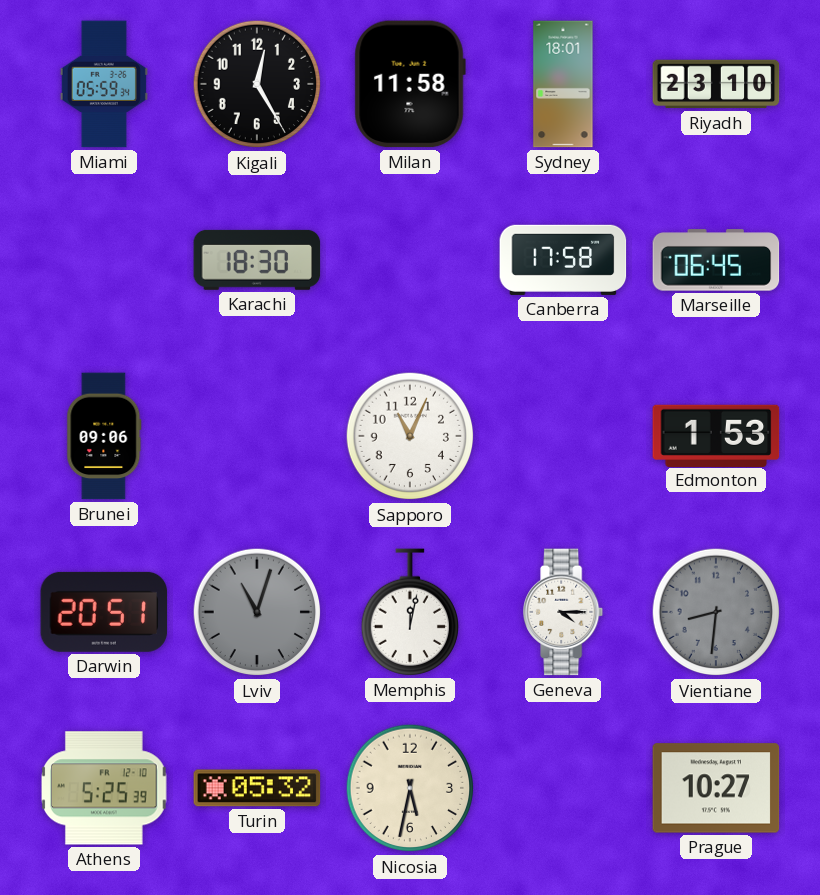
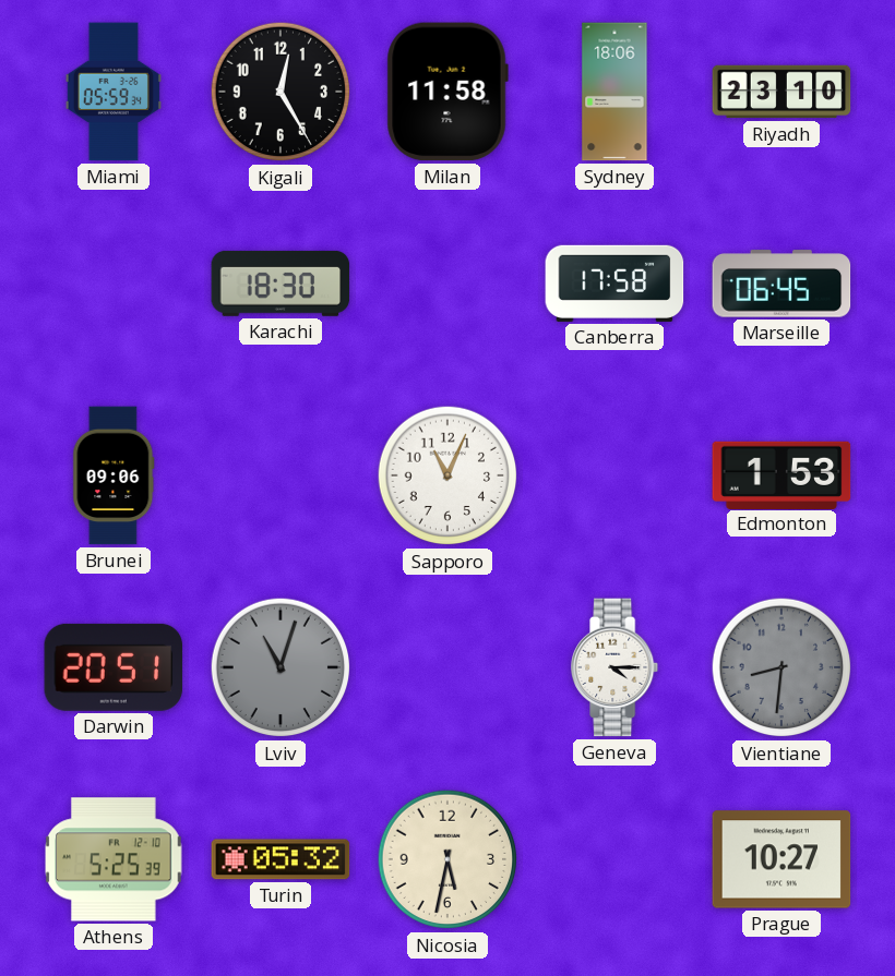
Sydney: 18:01 -> 18:06 (614, 92)
Memphis: 12:02 -> none (409, 612)
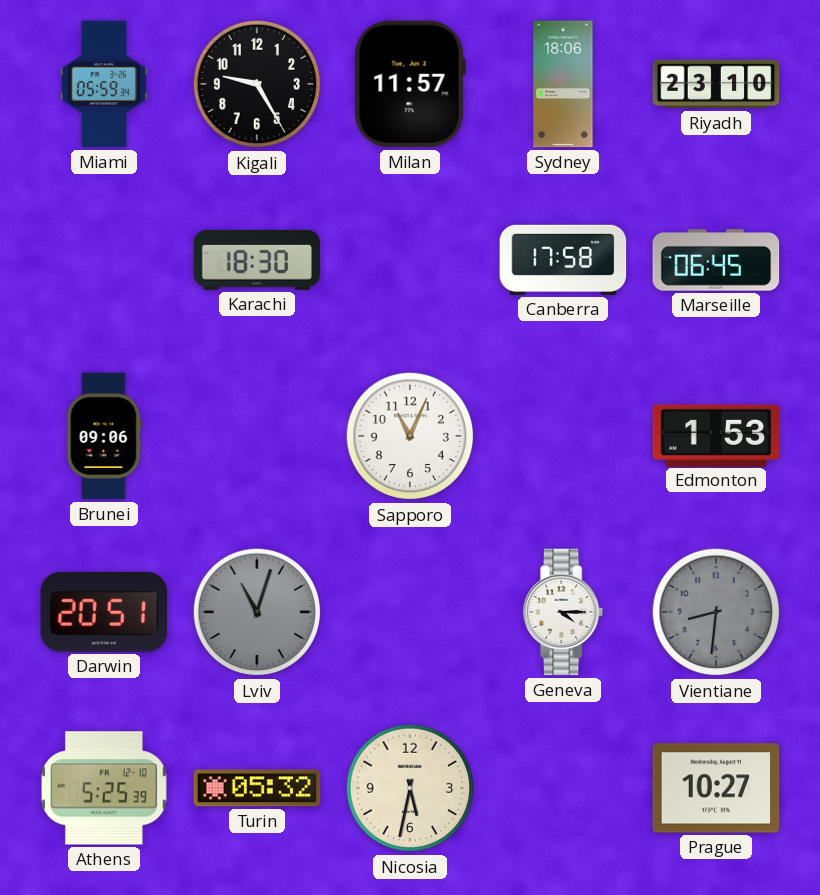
Kigali: 12:25 -> 9:25 (257, 84)
Milan: 11:58 -> 11:57 (410, 84)
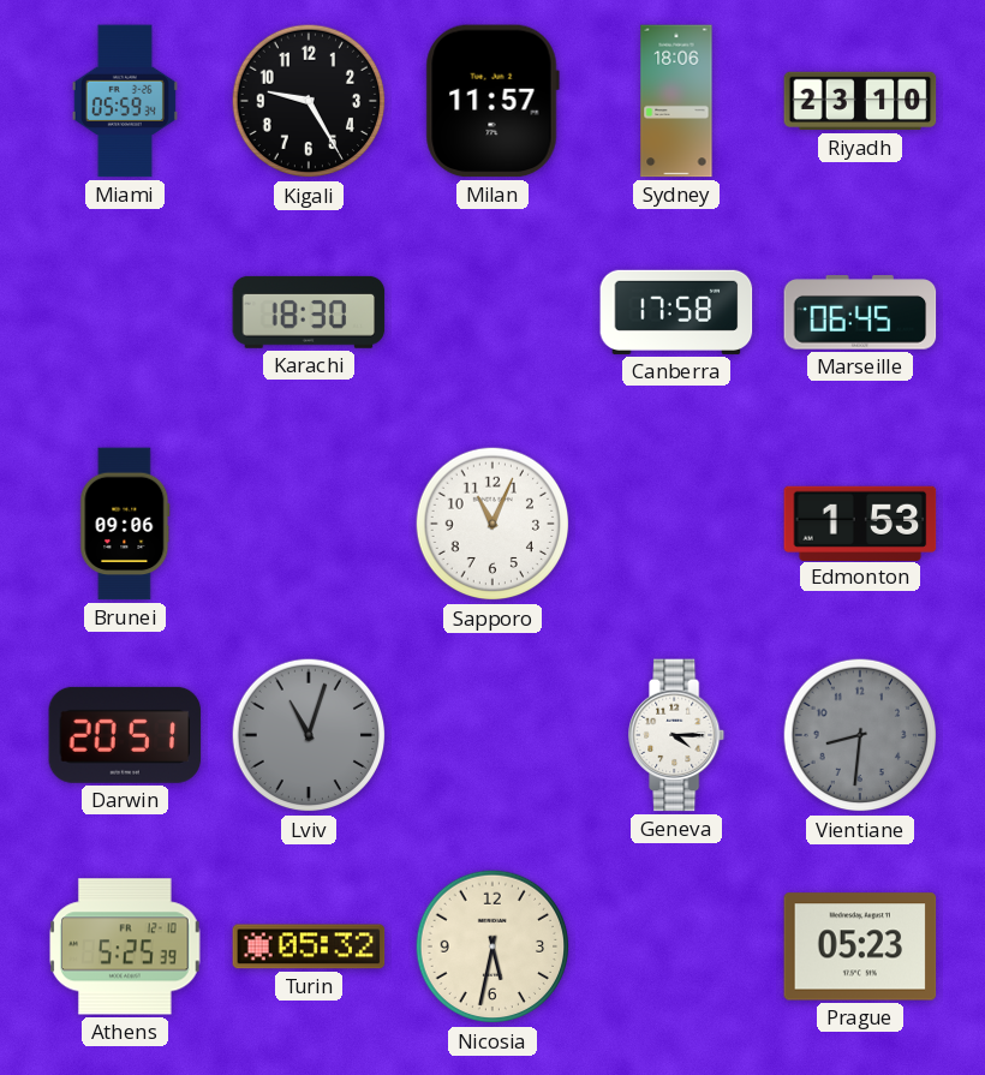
Prague: 10:27 -> 05:23 (860, 946)
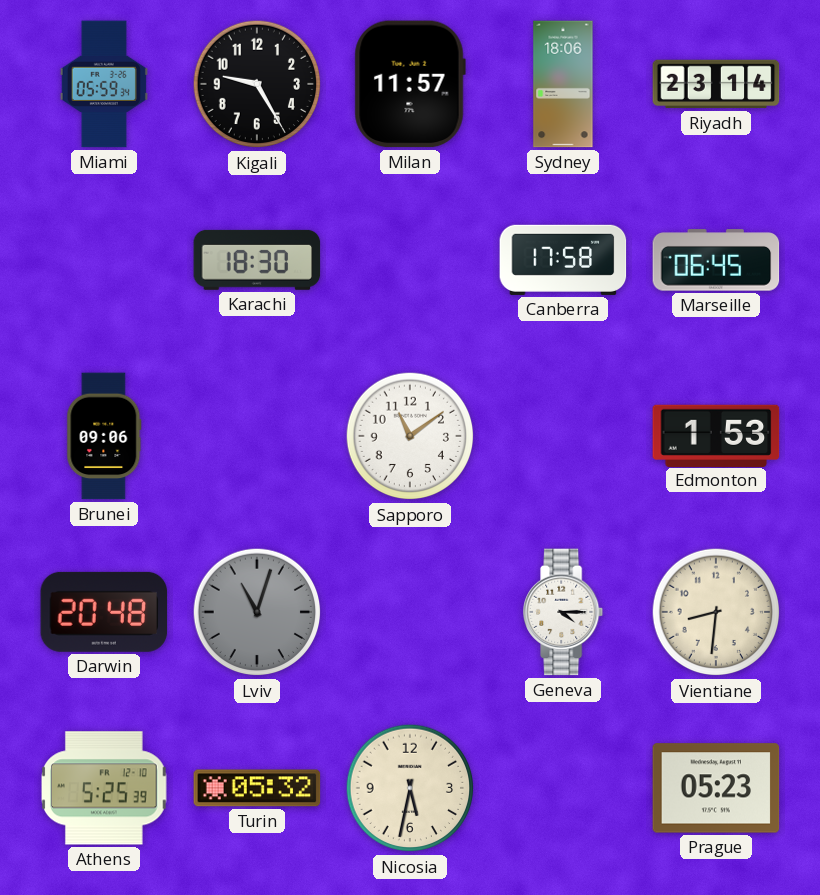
Riyadh: 23:10 -> 23:14 (716, 84)
Sapporo: 11:04 -> 11:09 (410, 436)
Darwin: 20:51 -> 20:48 (104, 612)
Vientiane dial: grey -> cream (716, 612)
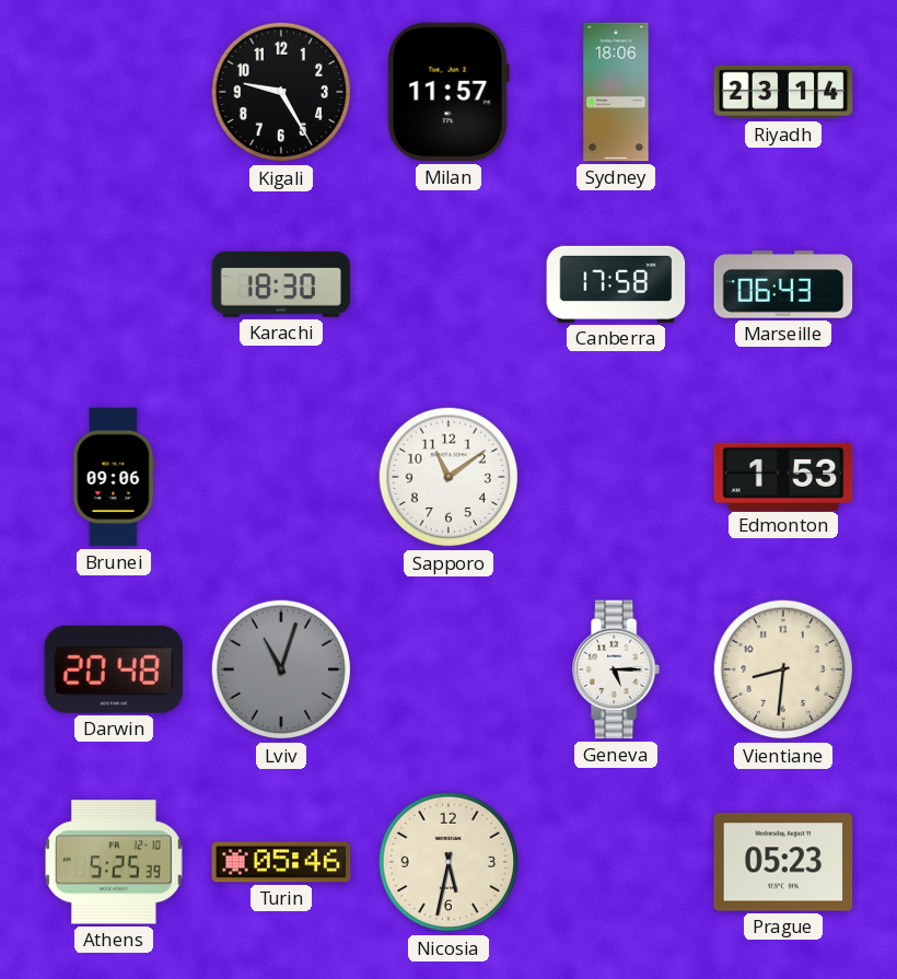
Miami: 05:59 -> none (104, 84)
Marseille: 06:45 -> 06:43 (783, 284)
Geneva: 4:15 -> 5:15 (617, 669)
Turin: 05:32 -> 05:46 (281, 862)
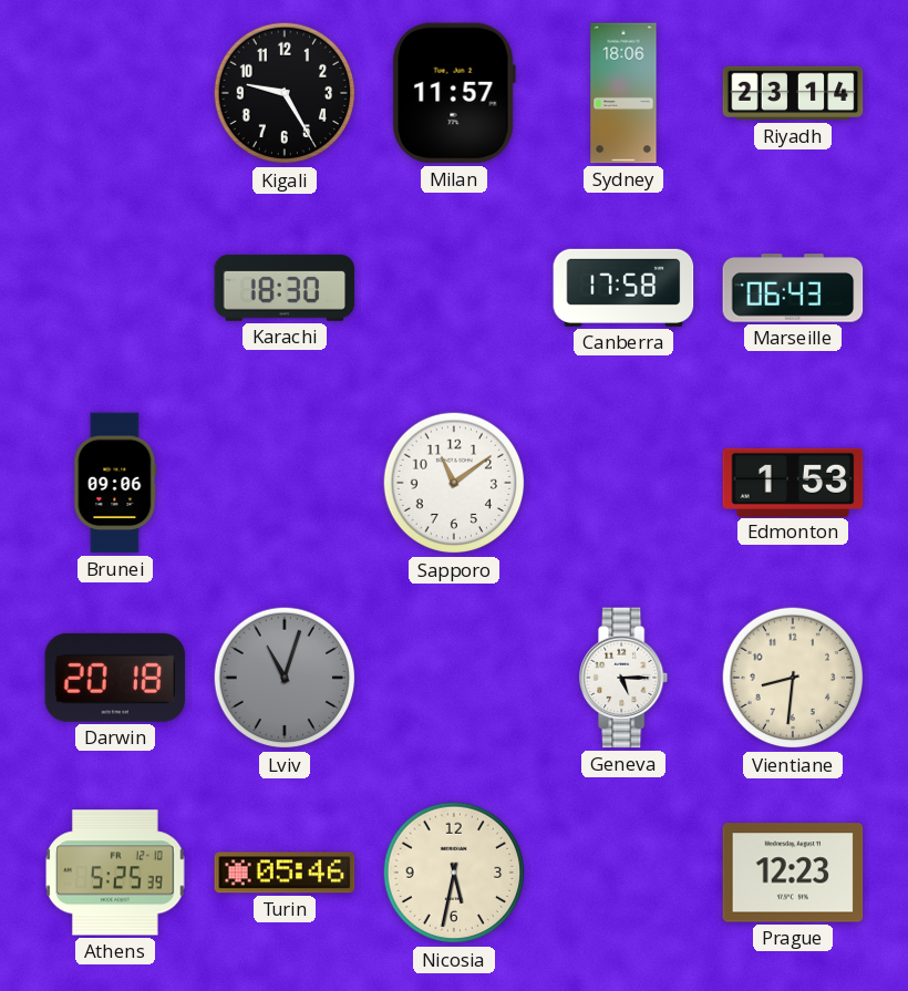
Darwin: 20:48 -> 20:18 (115, 678)
Prague: 05:23 -> 12:23 (793, 873)
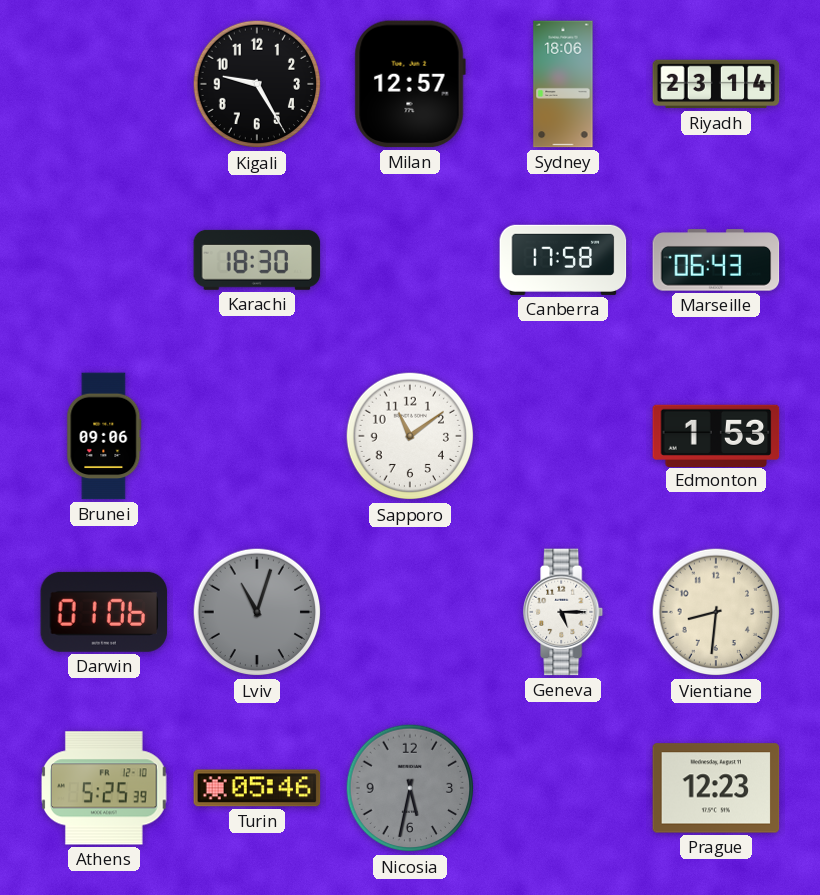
Milan: 11:57 -> 12:57 (410, 84)
Darwin: 20:18 -> 01:06 (104, 612)
Nicosia dial: cream -> grey (410, 788)
